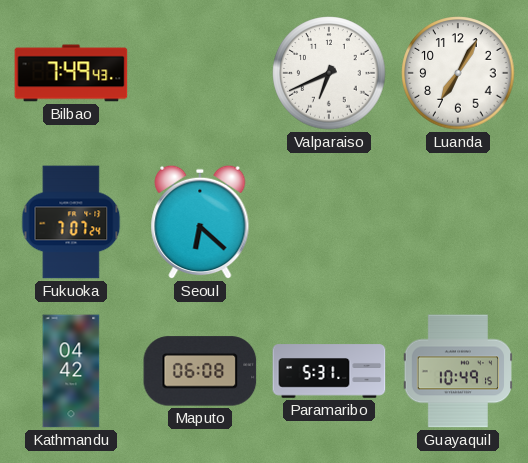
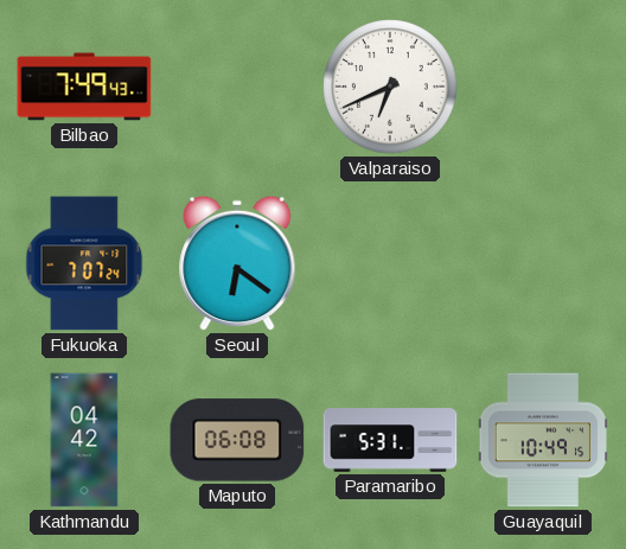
Luanda: 7:05 -> none (458, 73)
Seoul: 6:22 -> 6:21 (237, 263)
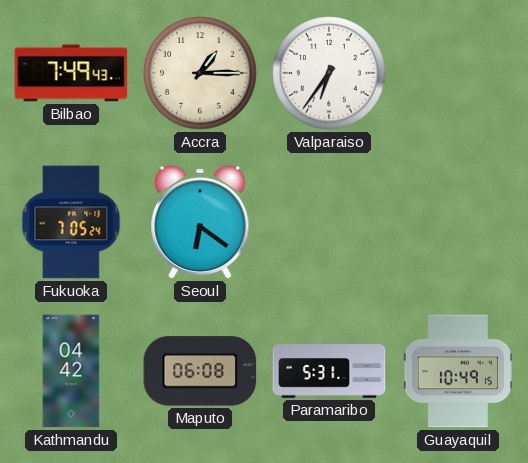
Accra: none -> 1:15 (200, 73)
Valparaiso: 6:41 -> 6:36 (329, 73)
Fukuoka: 7:07 -> 7:05 (71, 222)
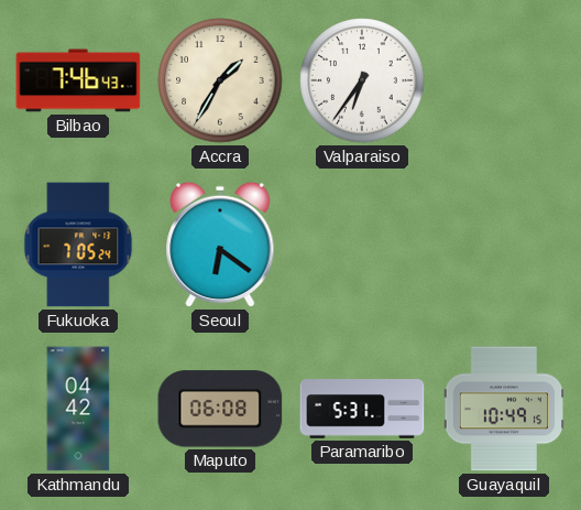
Bilbao: 7:49 -> 7:46 (78, 80)
Accra: 1:15 -> 1:35 (220, 80)
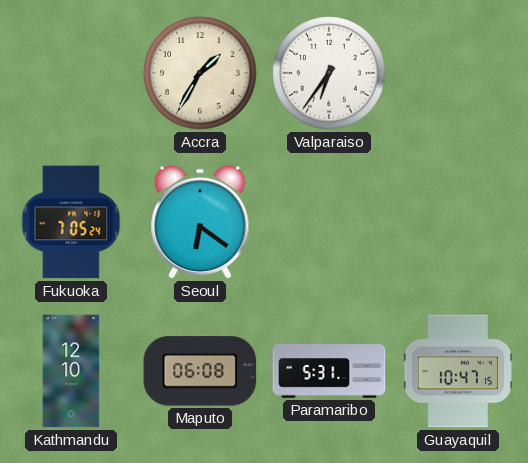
Bilbao: 7:46 -> none (78, 80)
Kathmandu: 04:42 -> 12:10 (71, 371)
Guayaquil: 10:49 -> 10:47 (457, 371)
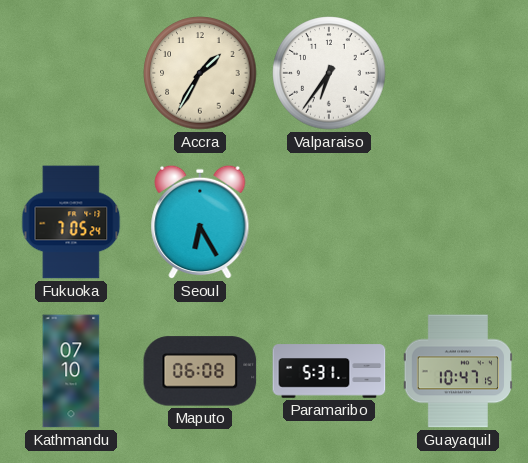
Seoul: 6:21 -> 6:25 (200, 222)
Kathmandu: 12:10 -> 07:10 (71, 371)
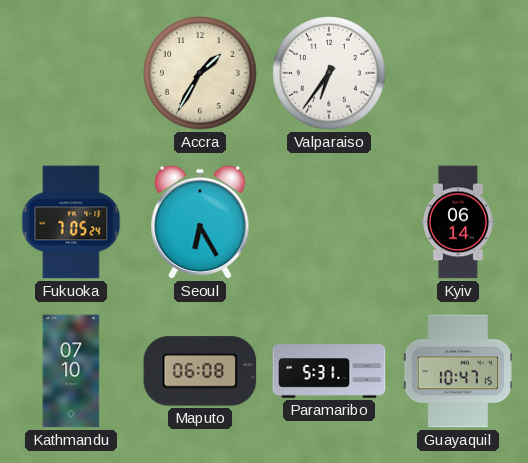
Kyiv: none -> 06:14 (458, 222)
